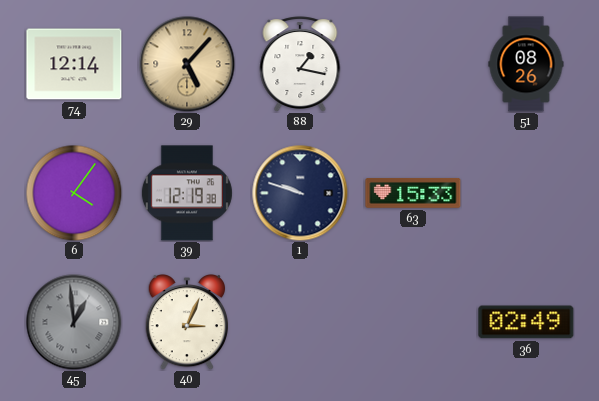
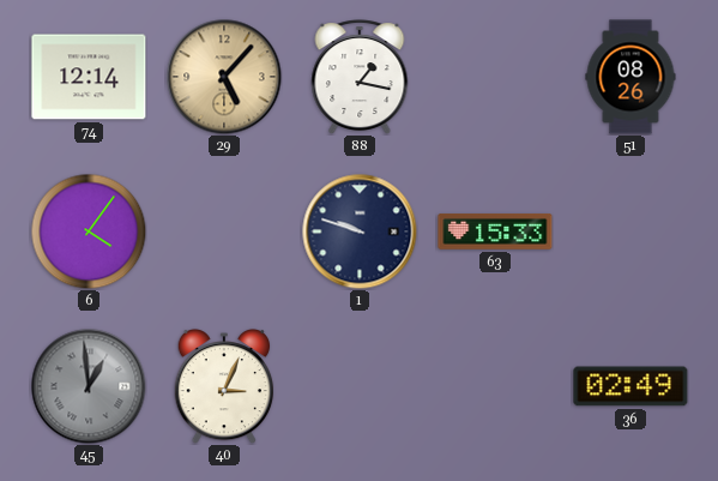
39: 12:19 -> none (187, 193)
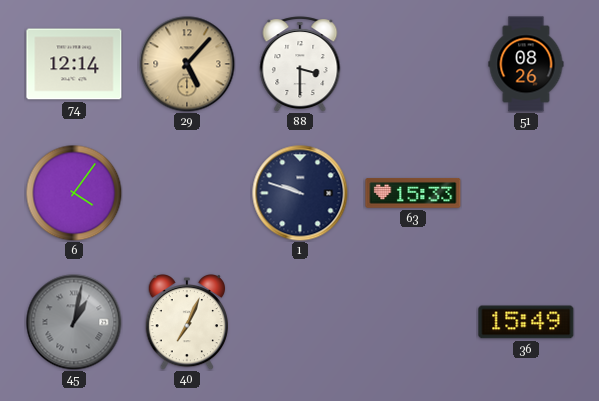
88: 1:17 -> 3:30 (300, 64)
45: 12:59 -> 1:02 (74, 322)
40: 3:04 -> 7:04 (186, 322)
36: 02:49 -> 15:49 (526, 322)
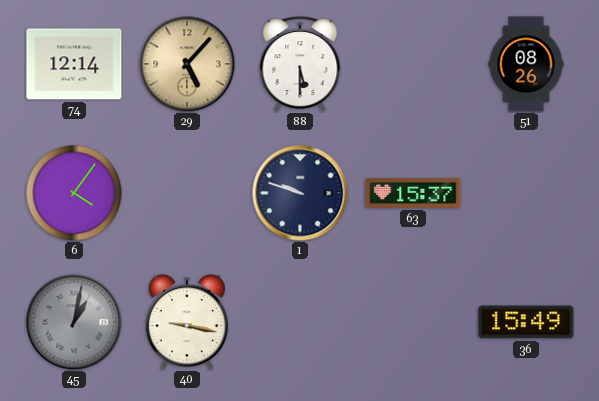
88: 3:30 -> 5:30 (300, 64)
63: 15:33 -> 15:37 (413, 194)
40: 7:04 -> 9:17 (186, 322)
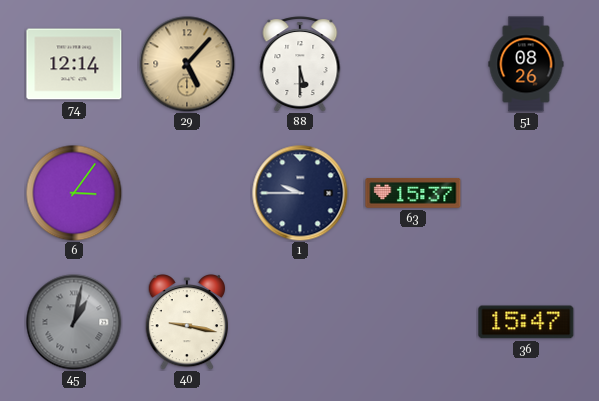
6: 4:06 -> 3:06 (74, 193)
1: 9:48 -> 9:45 (300, 193)
36: 15:49 -> 15:47 (526, 322)
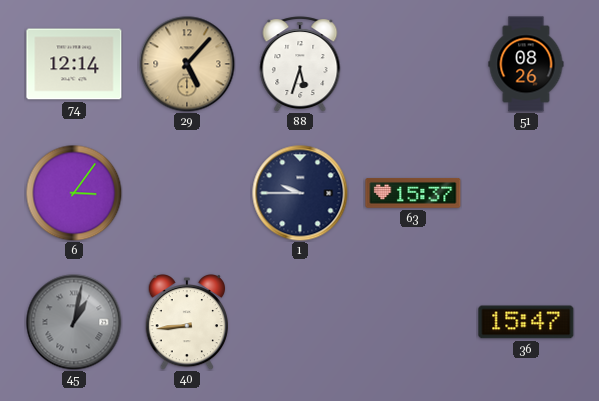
88: 5:30 -> 5:33 (300, 64)
40: 9:17 -> 8:44 (186, 322)
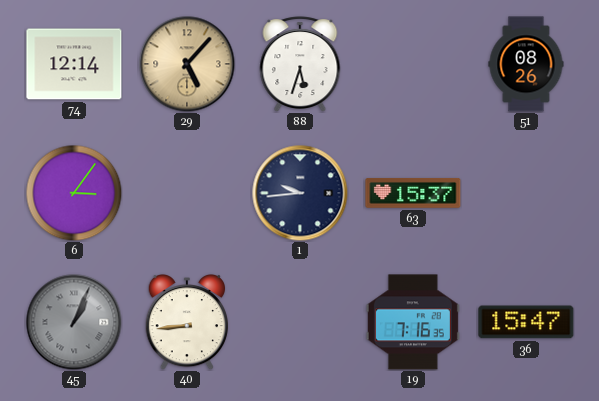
1: 9:45 -> 9:44 (300, 193)
45: 1:02 -> 1:04 (74, 322)
19: none -> 7:16 (413, 322)
